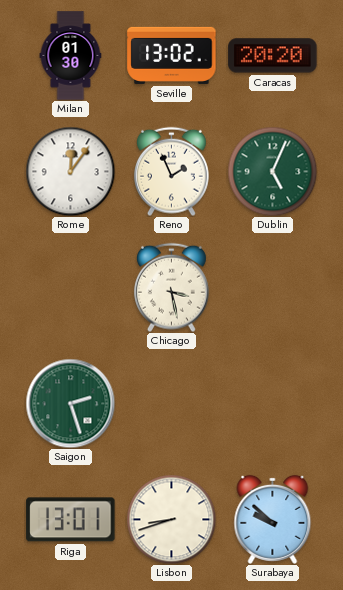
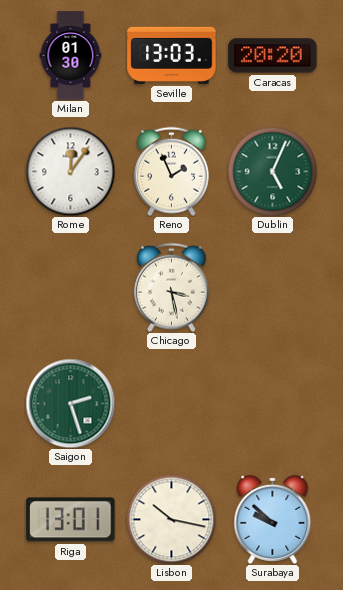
Seville: 13:02 -> 13:03 (172, 55)
Lisbon: 8:42 -> 10:17 (171, 519)
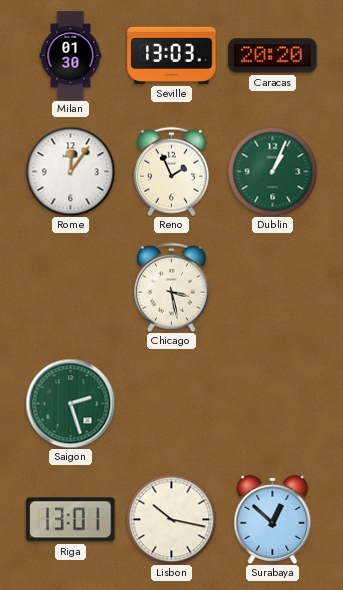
Dublin: 5:04 -> 1:04 (272, 171)
Surabaya: 9:52 -> 12:52 (273, 519)
